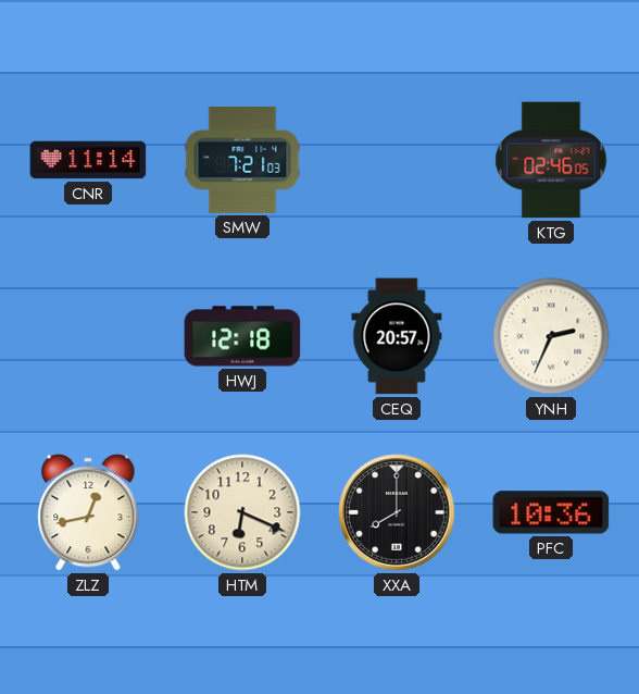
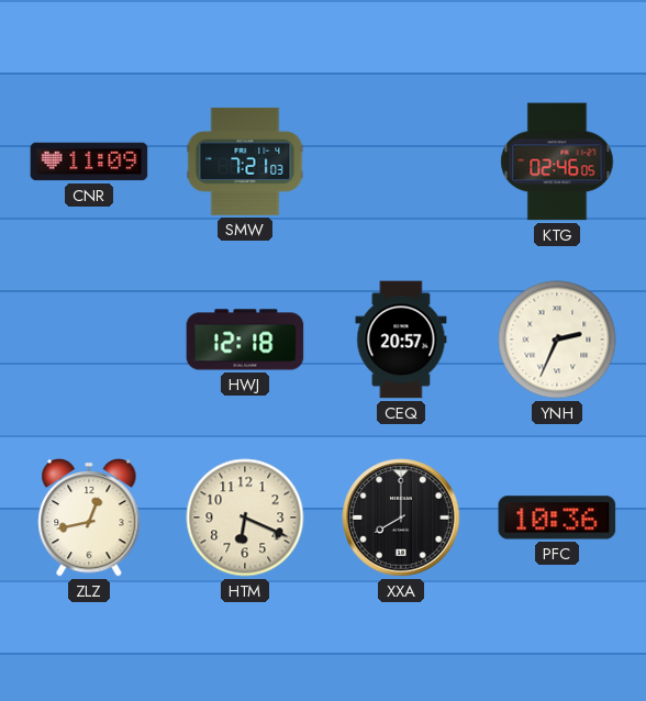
CNR: 11:14 -> 11:09 (89, 162)
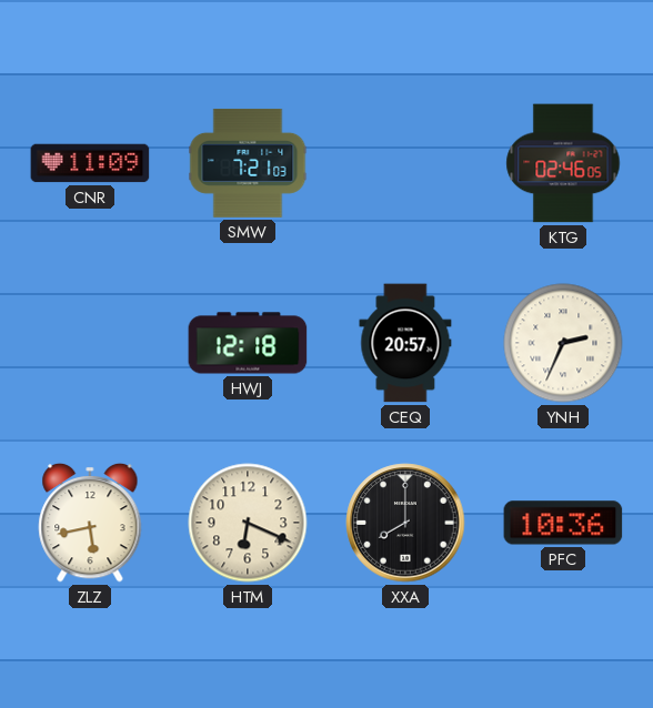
ZLZ: 12:43 -> 5:43 (90, 523)
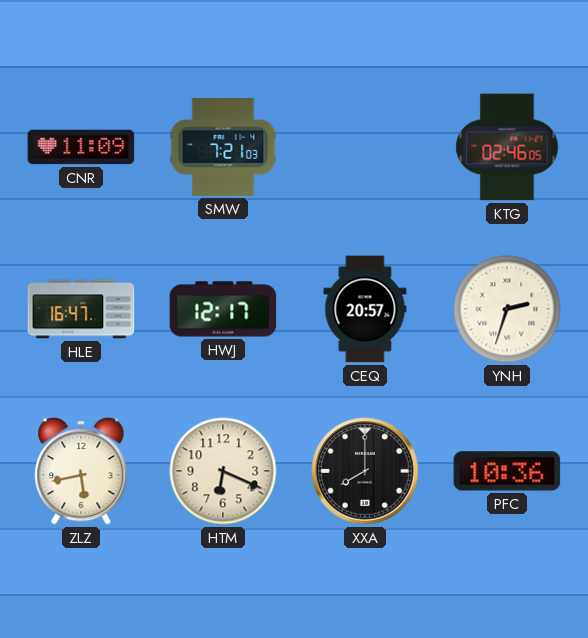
HLE: none -> 16:47 (81, 309)
HWJ: 12:18 -> 12:17 (223, 309)
YNH: 2:34 -> 2:33 (507, 309)
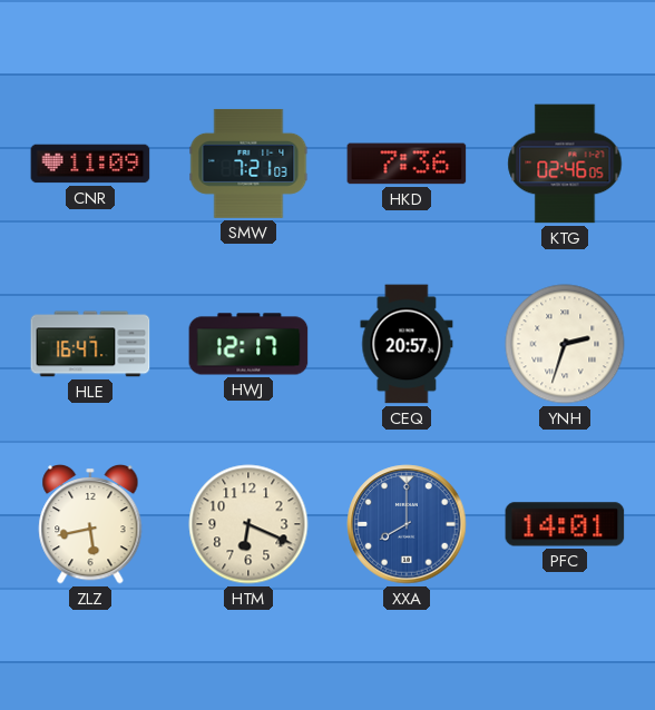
HKD: none -> 7:36 (407, 164)
XXA dial: black -> blue (407, 524)
PFC: 10:36 -> 14:01 (565, 524)
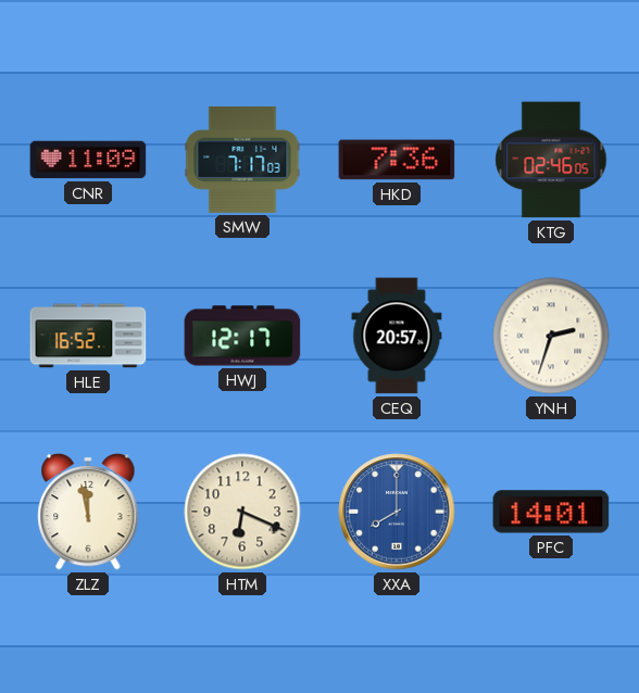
SMW: 7:21 -> 7:17 (242, 160)
HLE: 16:47 -> 16:52 (88, 336)
ZLZ: 5:43 -> 11:58 (88, 512)
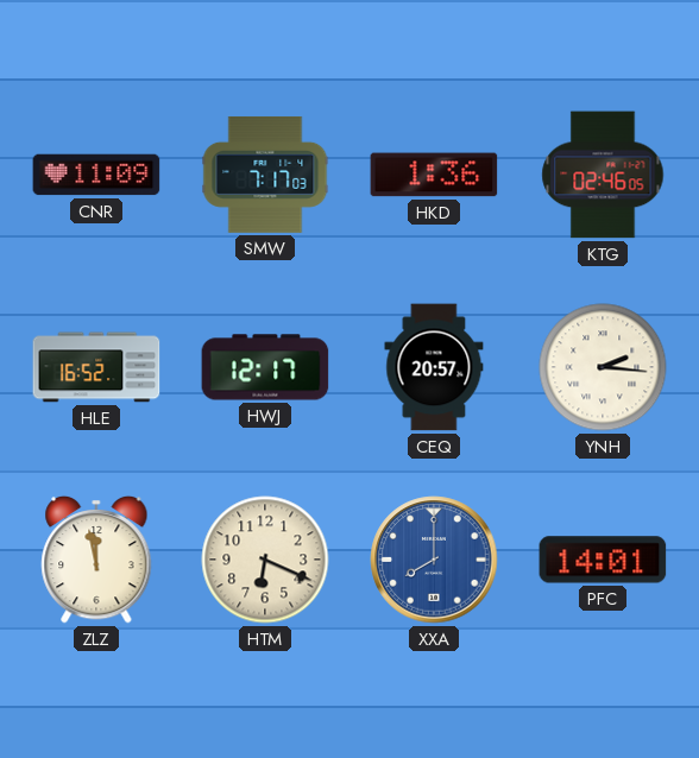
HKD: 7:36 -> 1:36 (434, 175)
YNH: 2:33 -> 2:16 (603, 367)
